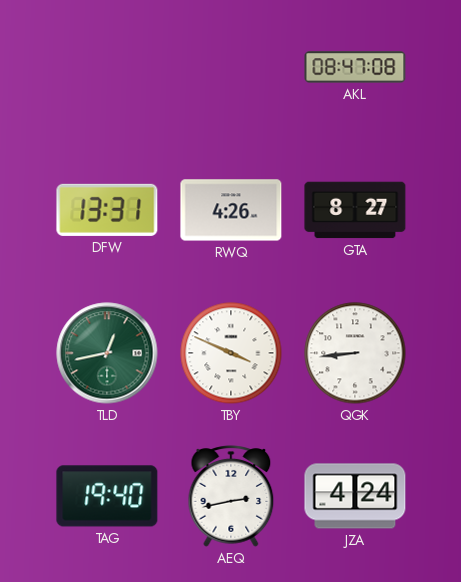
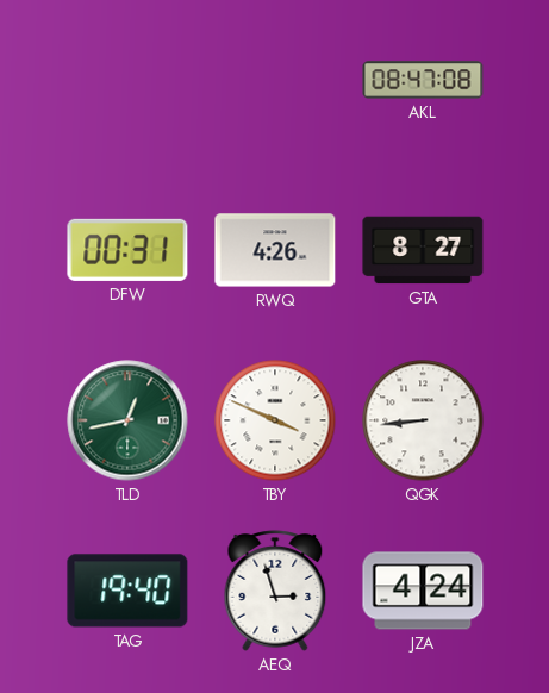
DFW: 13:31 -> 00:31 (127, 250)
AEQ: 2:43 -> 2:57 (275, 591)
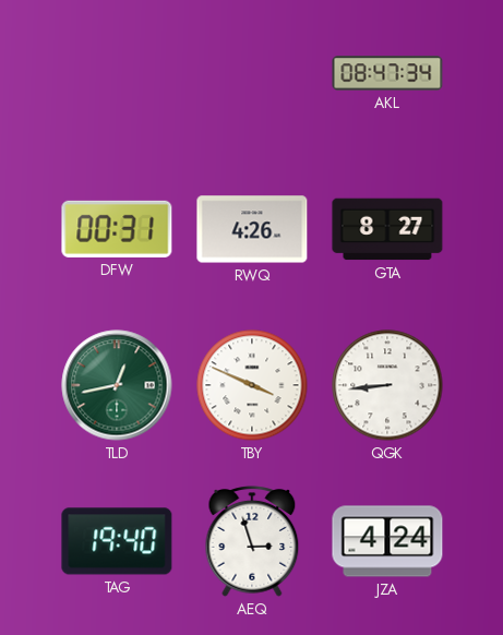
AKL: 08:47:08 -> 08:47:34 (387, 73)
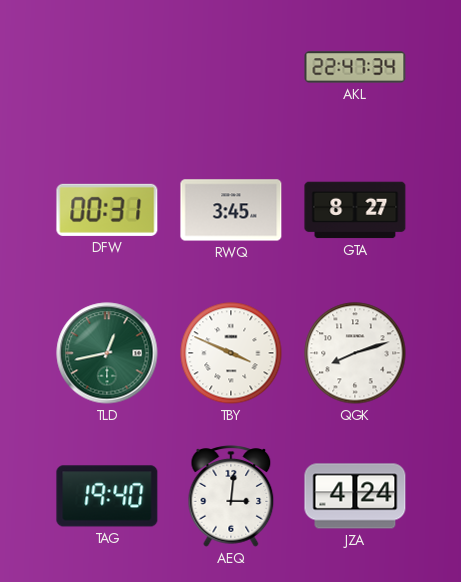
AKL: 08:47 -> 22:47 (355, 67)
RWQ: 4:26 -> 3:45 (231, 210)
QGK: 8:44 -> 8:12 (355, 353)
AEQ: 2:57 -> 3:01 (231, 496)
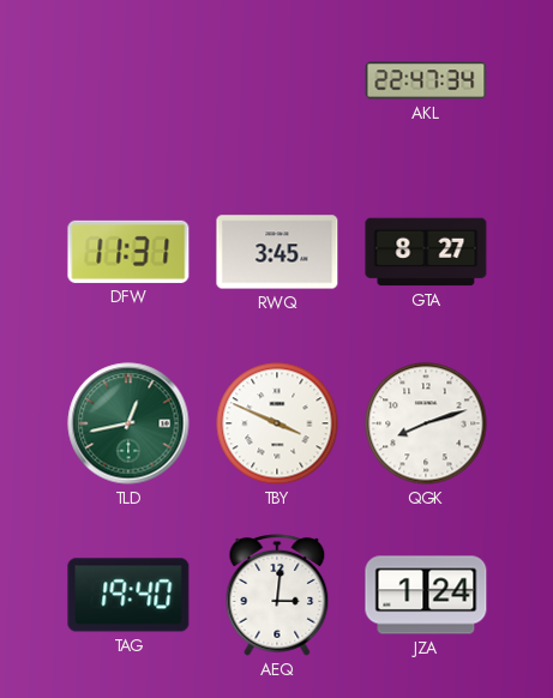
DFW: 00:31 -> 11:31 (128, 252)
JZA: 4:24 -> 1:24 (426, 595)
